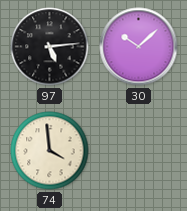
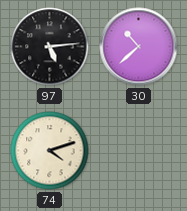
30: 10:08 -> 10:38 (139, 47)
74: 3:59 -> 4:12 (50, 151)
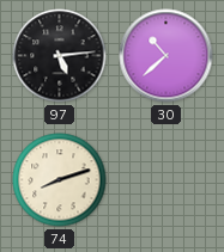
74: 4:12 -> 8:12 (60, 180)
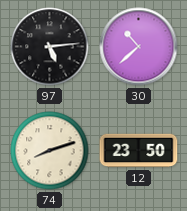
12: none -> 23:50 (139, 151)
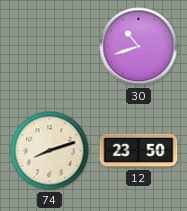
97: 5:14 -> none (50, 47)
30: 10:38 -> 10:42 (139, 47)
